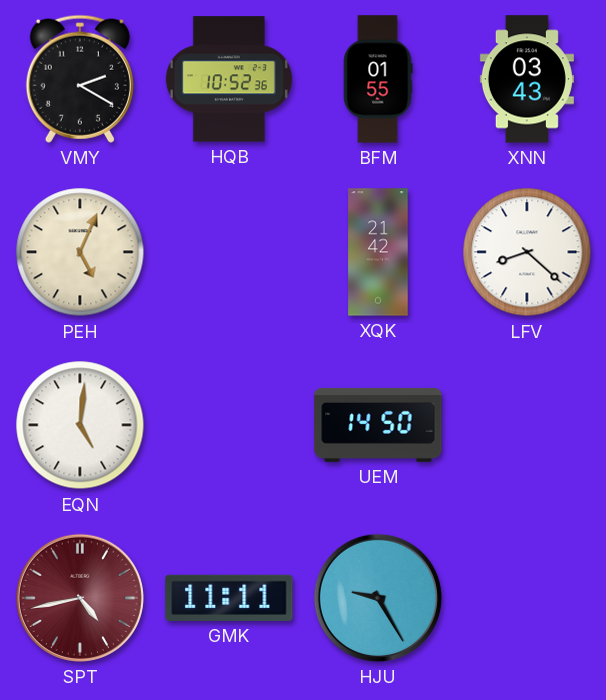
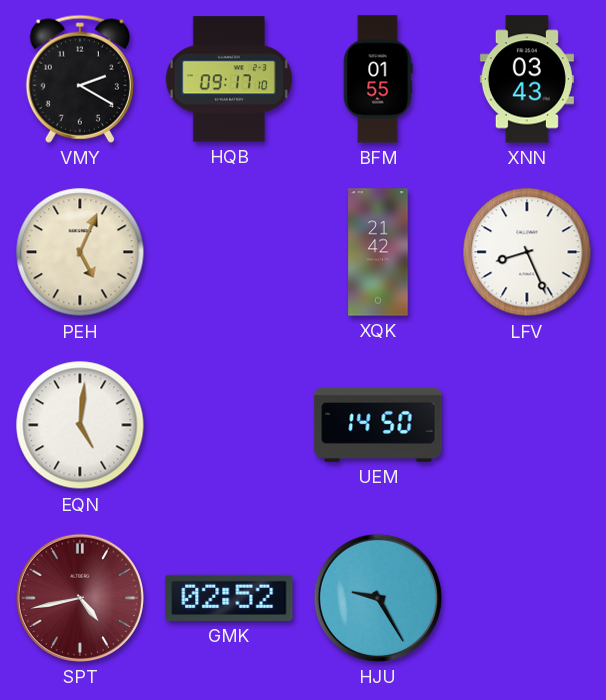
HQB: 10:52 -> 09:17 (229, 79)
LFV: 8:22 -> 8:26 (527, 252)
GMK: 11:11 -> 02:52 (229, 598)
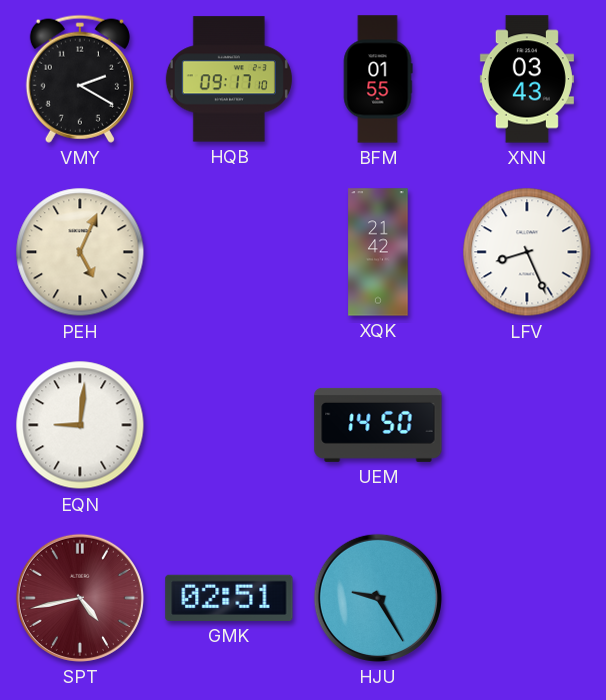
EQN: 5:01 -> 9:01 (80, 425)
GMK: 02:52 -> 02:51 (229, 598)
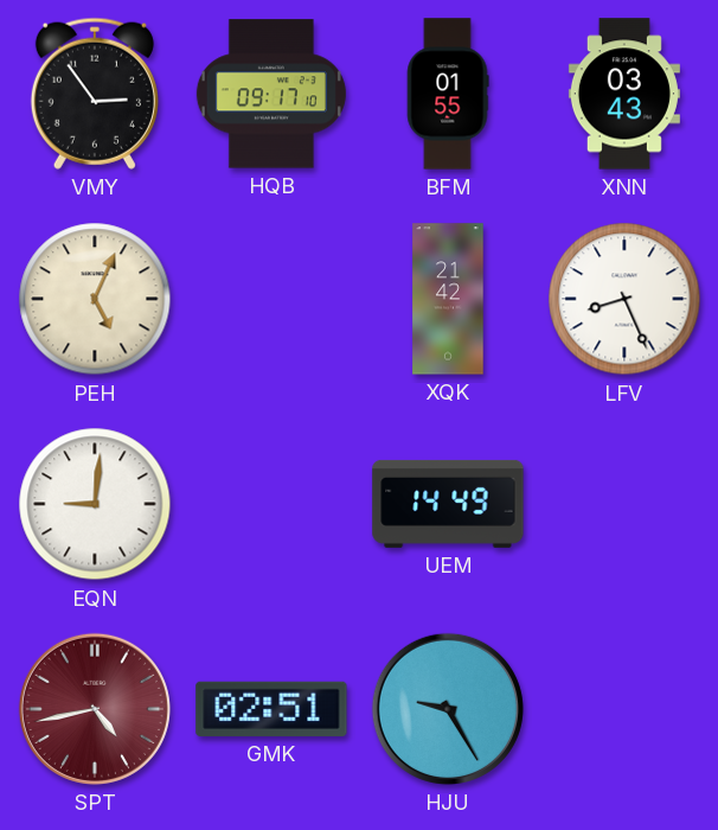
VMY: 2:20 -> 2:54 (95, 94)
UEM: 14:50 -> 14:49 (448, 504)
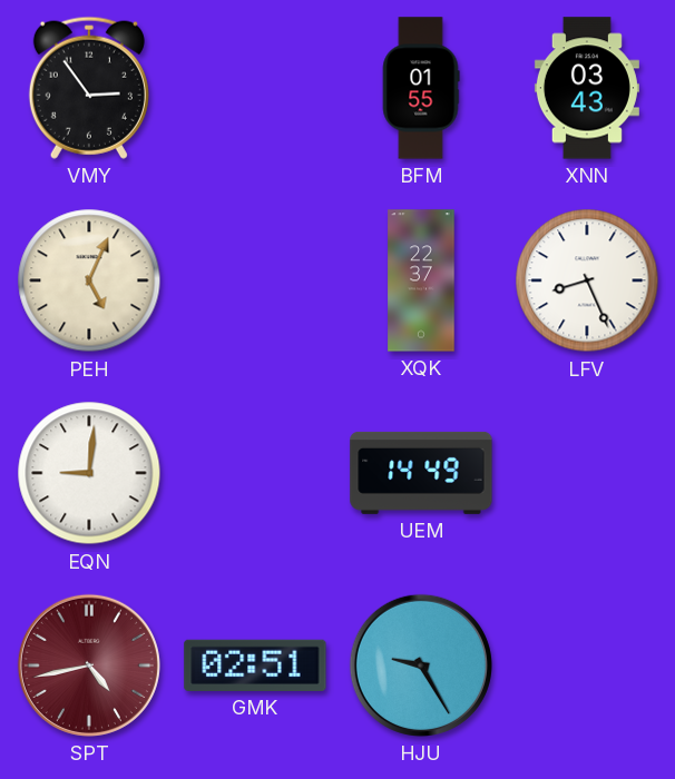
HQB: 09:17 -> none (271, 94)
XQK: 21:42 -> 22:37 (421, 280)
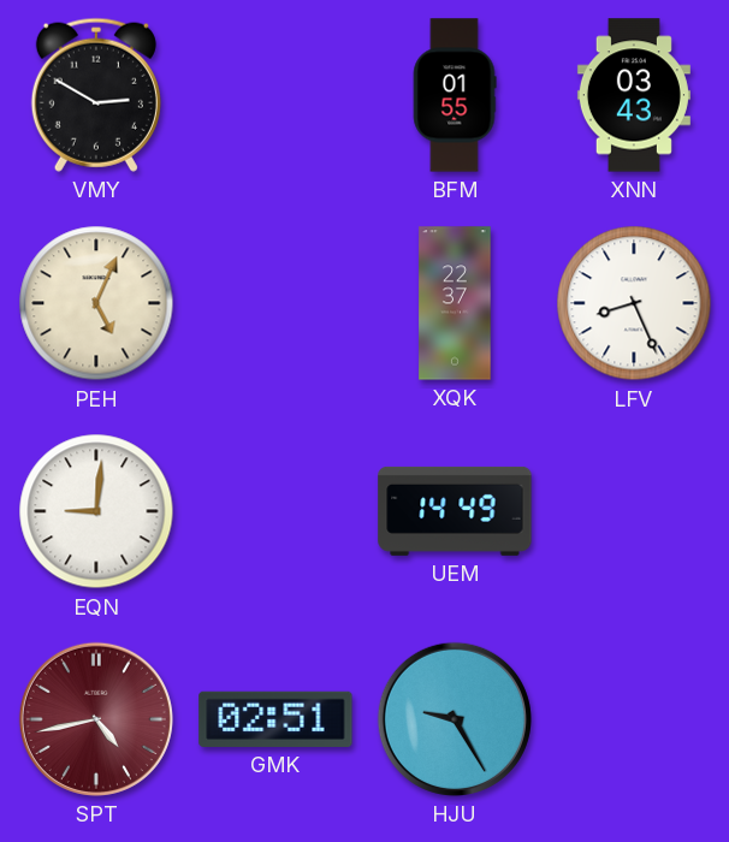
VMY: 2:54 -> 2:50 (96, 95)
